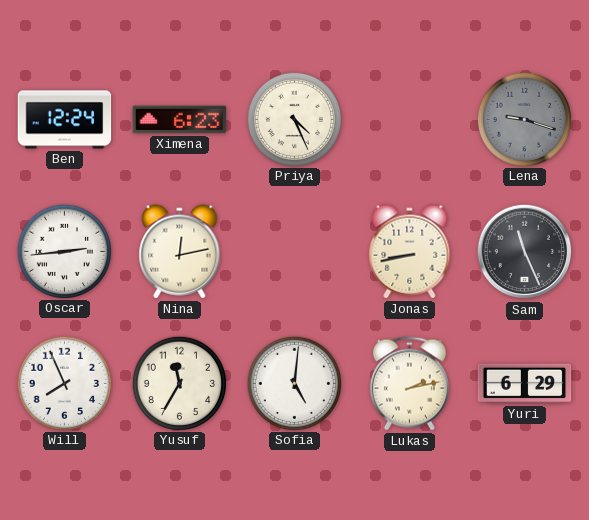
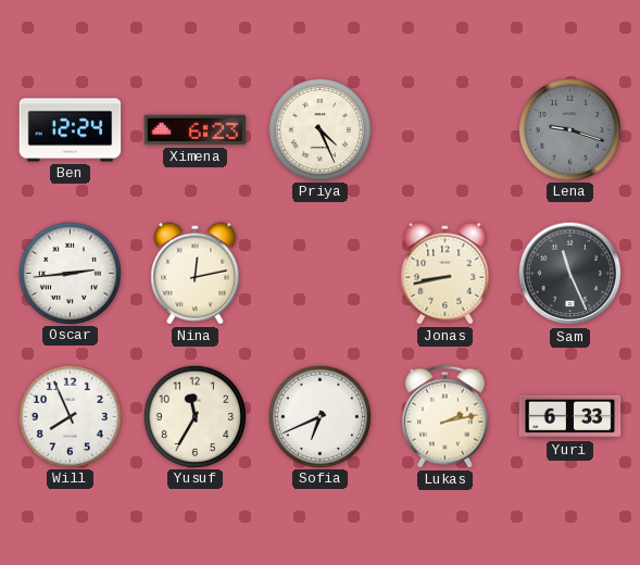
Sofia: 5:01 -> 6:41 (319, 416)
Yuri: 6:29 -> 6:33 (570, 417)
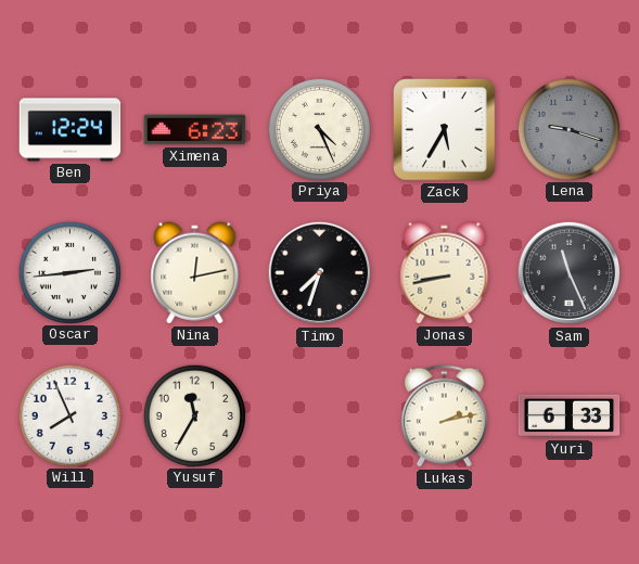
Zack: none -> 5:35 (445, 130)
Timo: none -> 7:33 (320, 273)
Sofia: 6:41 -> none (319, 416)
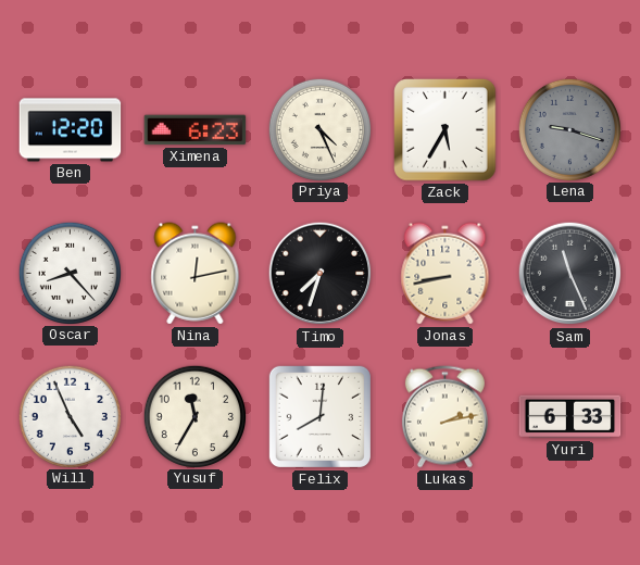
Ben: 12:24 -> 12:20 (71, 130)
Oscar: 2:44 -> 8:23 (70, 273)
Will: 7:56 -> 4:56 (70, 416)
Felix: none -> 8:01 (319, 416)
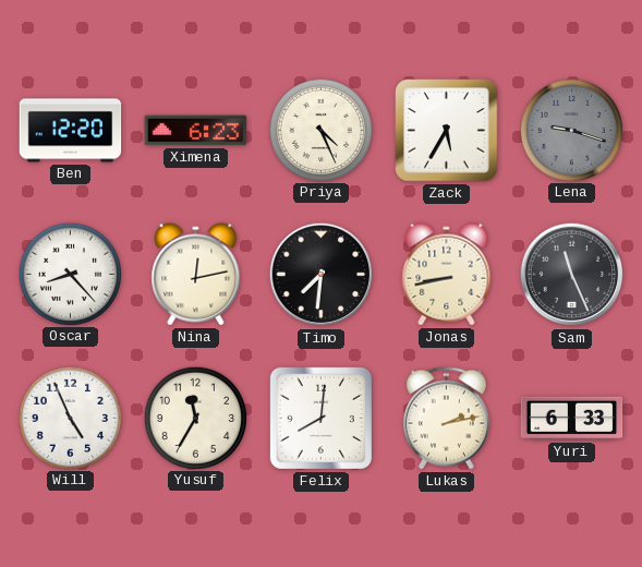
Timo: 7:33 -> 7:31 (322, 275)
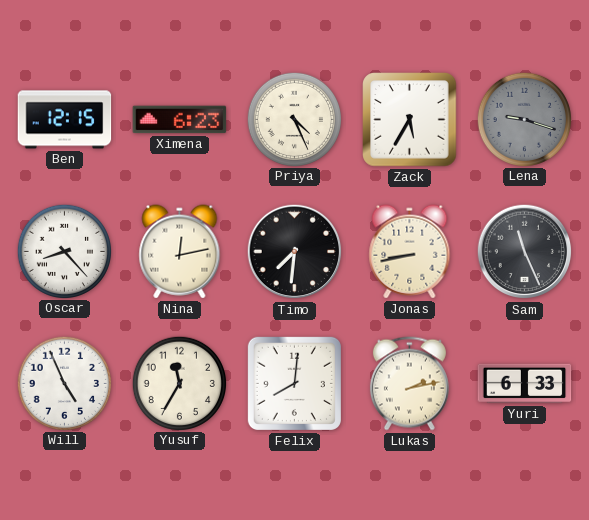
Ben: 12:20 -> 12:15 (65, 120)
